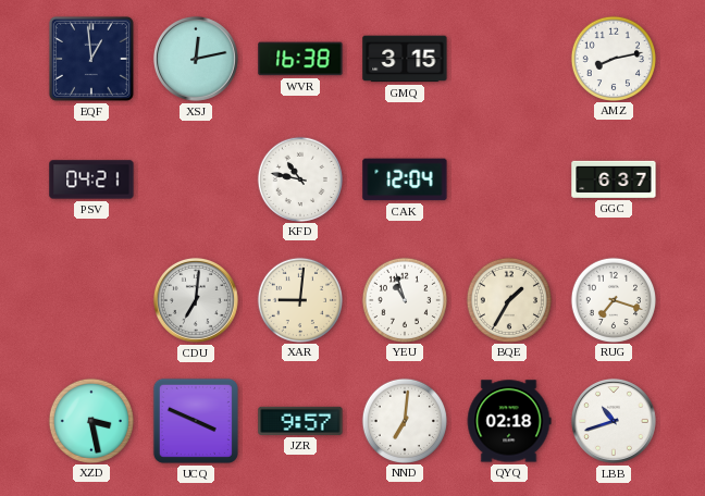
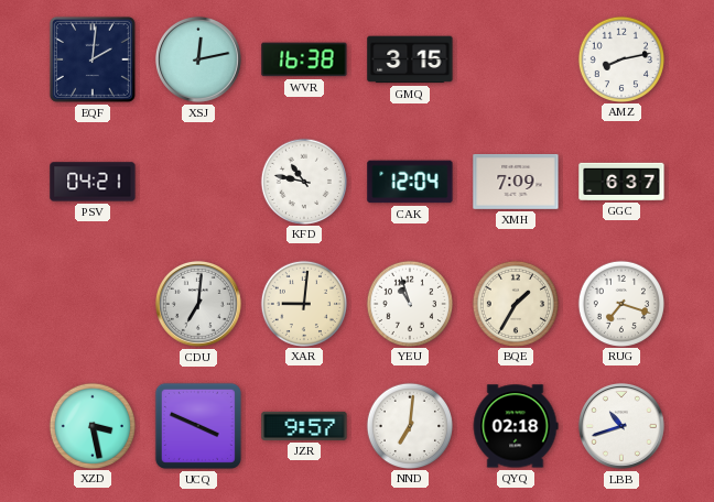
EQF: 12:59 -> 2:01 (93, 59)
XMH: none -> 7:09 (516, 182)
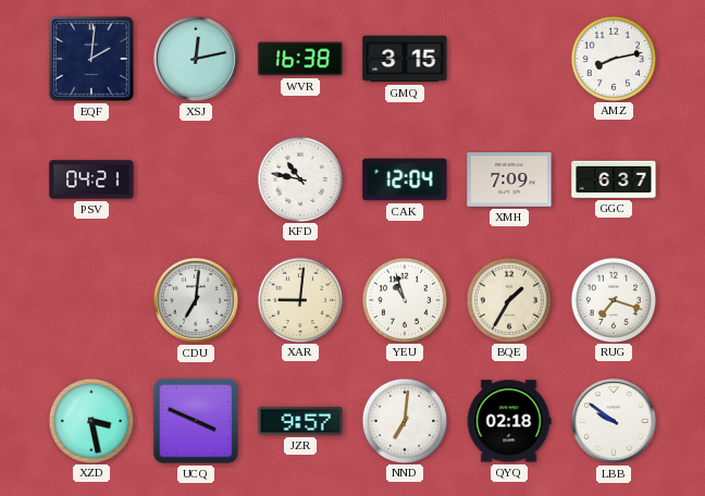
LBB: 10:42 -> 9:51 (614, 421)
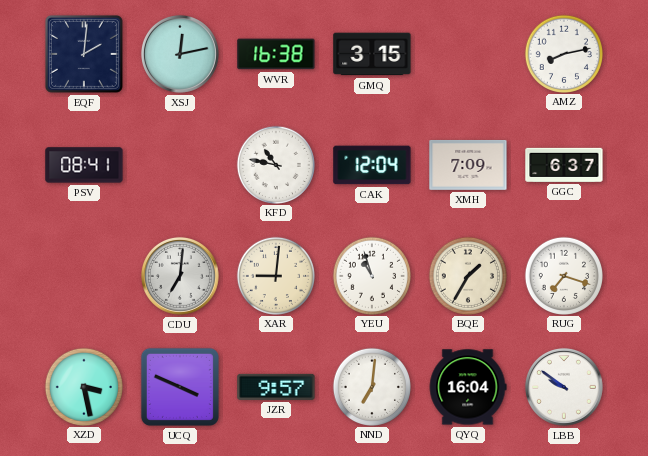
PSV: 04:21 -> 08:41 (84, 165)
QYQ: 02:18 -> 16:04 (468, 387)
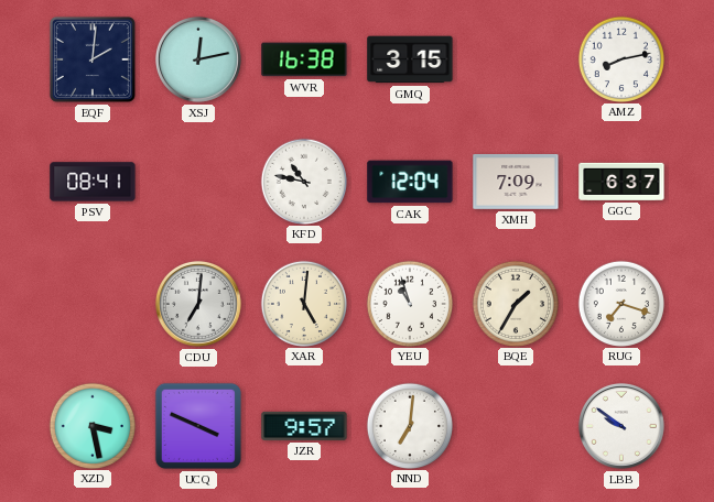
XAR: 9:01 -> 5:01 (303, 303)
QYQ: 16:04 -> none (468, 387)
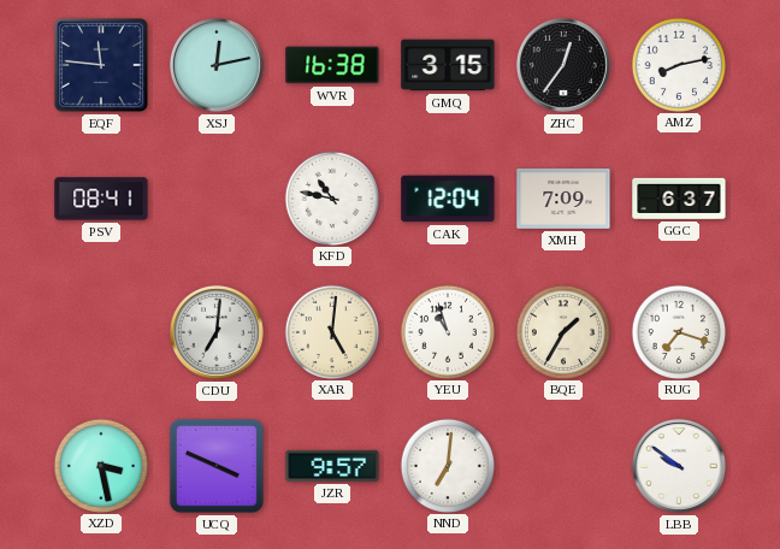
EQF: 2:01 -> 11:46 (101, 65)
ZHC: none -> 12:36 (563, 65)
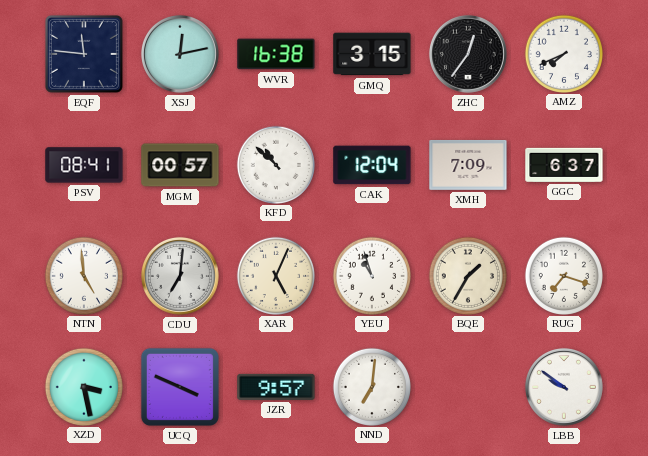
AMZ: 8:13 -> 7:41 (563, 53)
MGM: none -> 00:57 (180, 165)
KFD: 10:47 -> 10:52 (275, 164)
NTN: none -> 4:59 (83, 275)
XAR: 5:01 -> 5:04 (275, 275)
